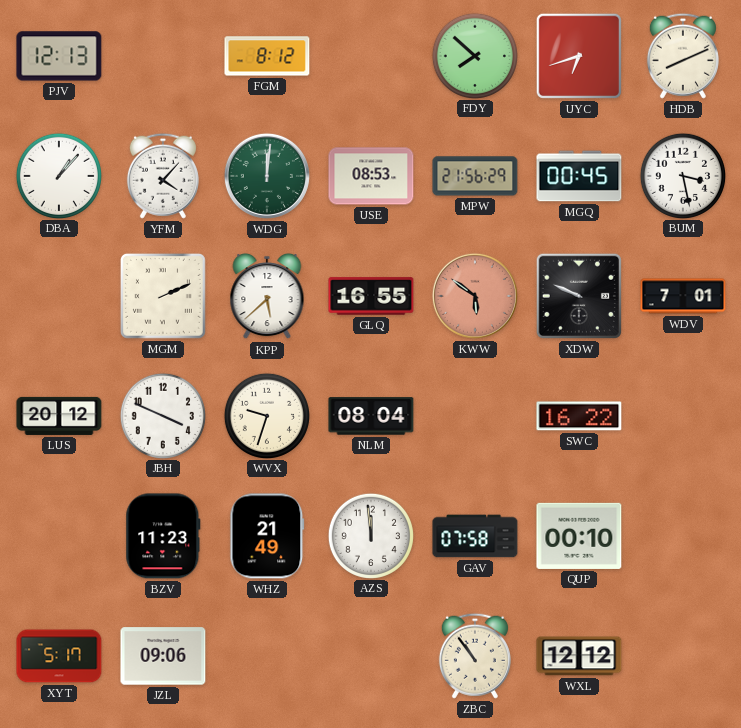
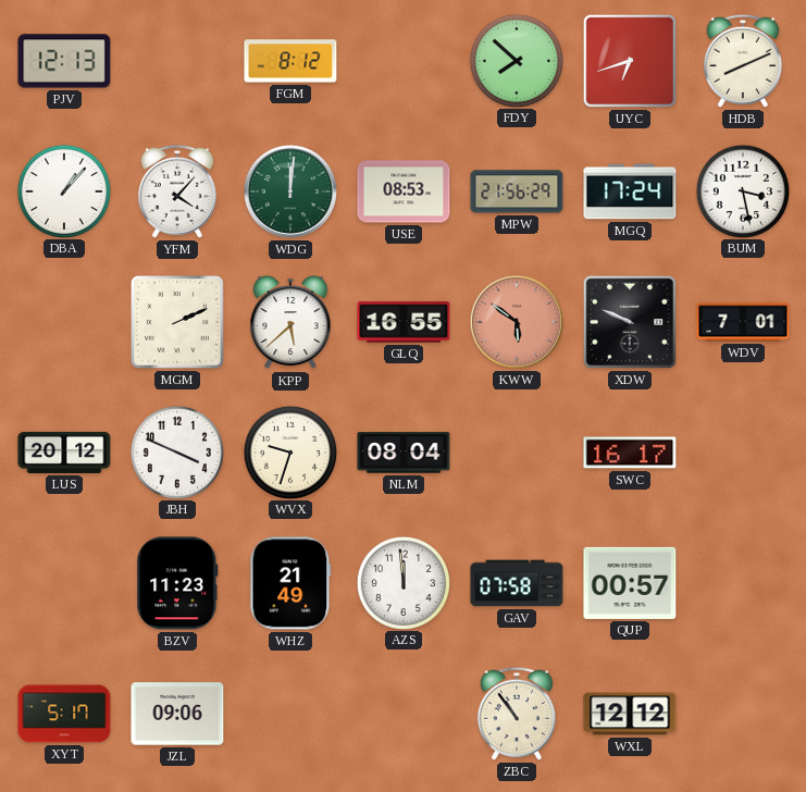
MGQ: 00:45 -> 17:24 (630, 191)
SWC: 16:22 -> 16:17 (630, 453)
QUP: 00:10 -> 00:57 (630, 583)
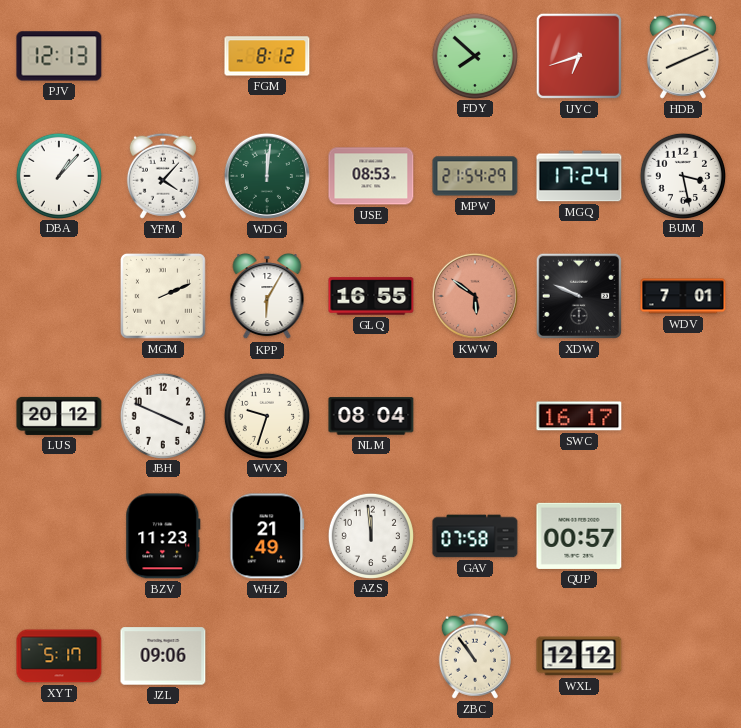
MPW: 21:56 -> 21:54 (475, 176)
KPP: 5:38 -> 6:05 (267, 296)
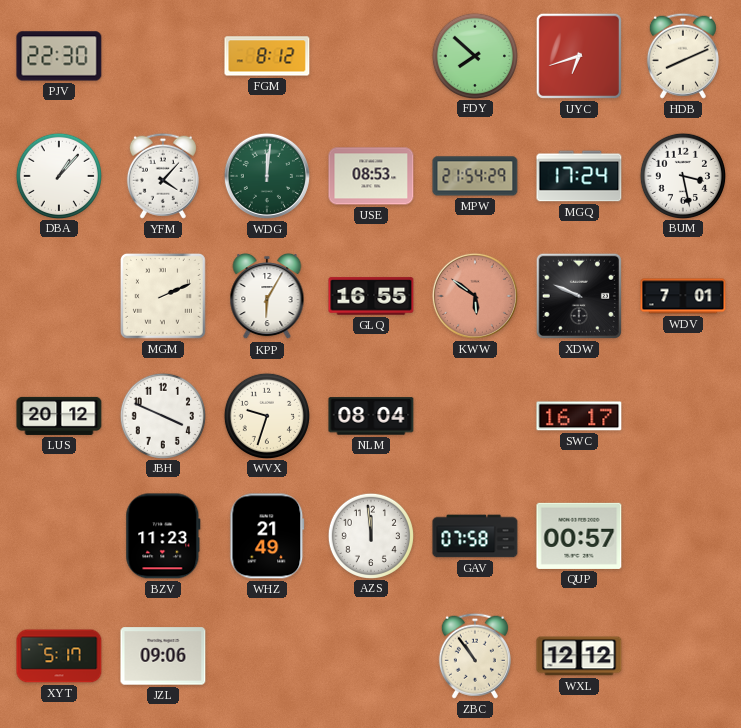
PJV: 12:13 -> 22:30 (59, 56)
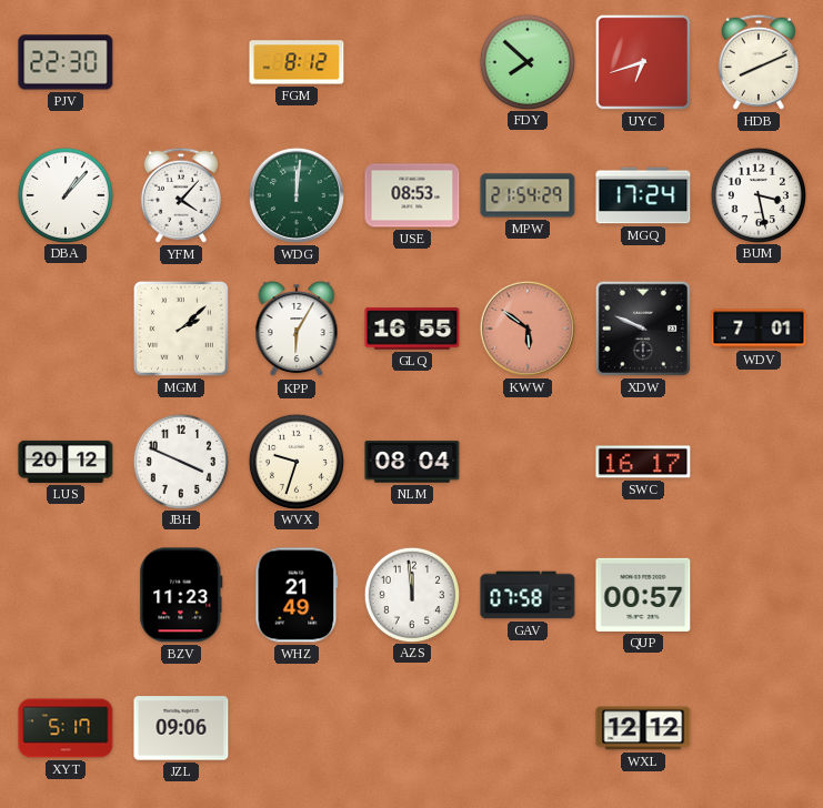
MGM: 2:11 -> 2:08 (181, 329)
ZBC: 10:54 -> none (475, 656)
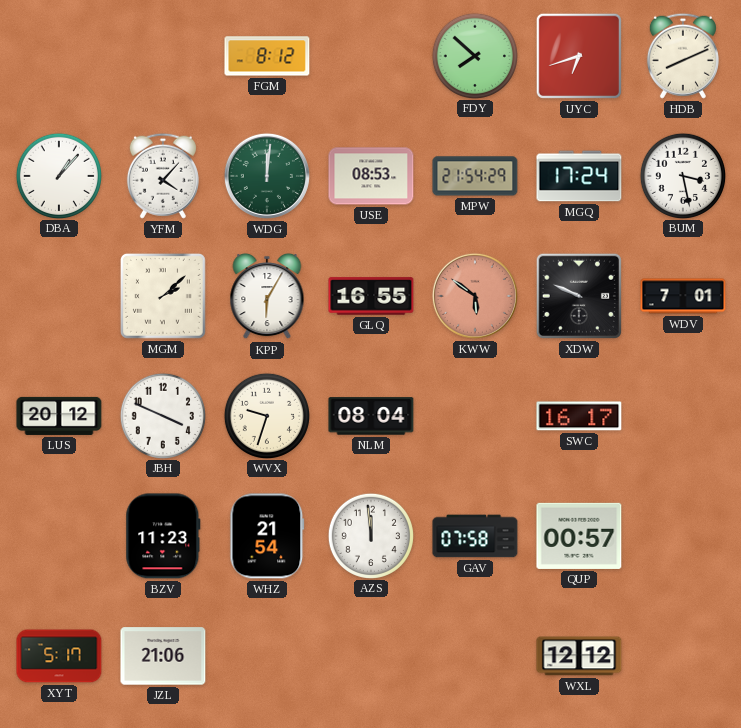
PJV: 22:30 -> none (66, 62)
WHZ: 21:49 -> 21:54 (267, 536)
JZL: 09:06 -> 21:06 (163, 656)
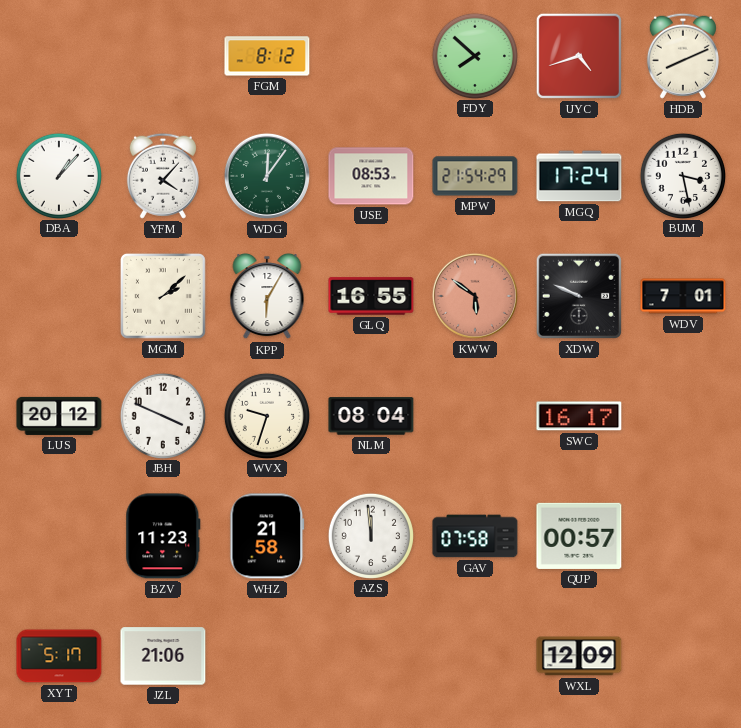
UYC: 6:42 -> 4:42 (579, 56)
WDG: 12:01 -> 12:06 (267, 176)
WHZ: 21:54 -> 21:58 (267, 536)
WXL: 12:12 -> 12:09 (579, 656)
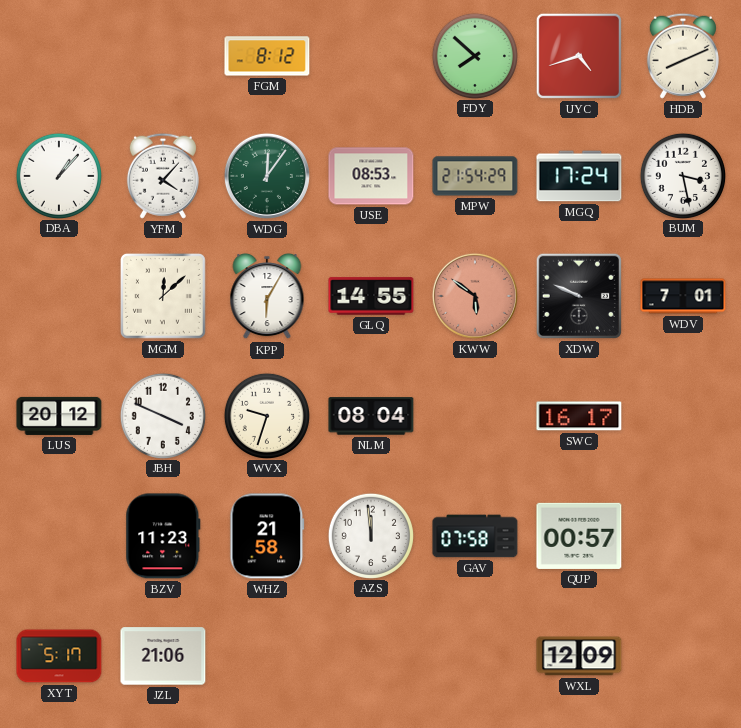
MGM: 2:08 -> 12:08 (163, 296)
GLQ: 16:55 -> 14:55 (371, 296)
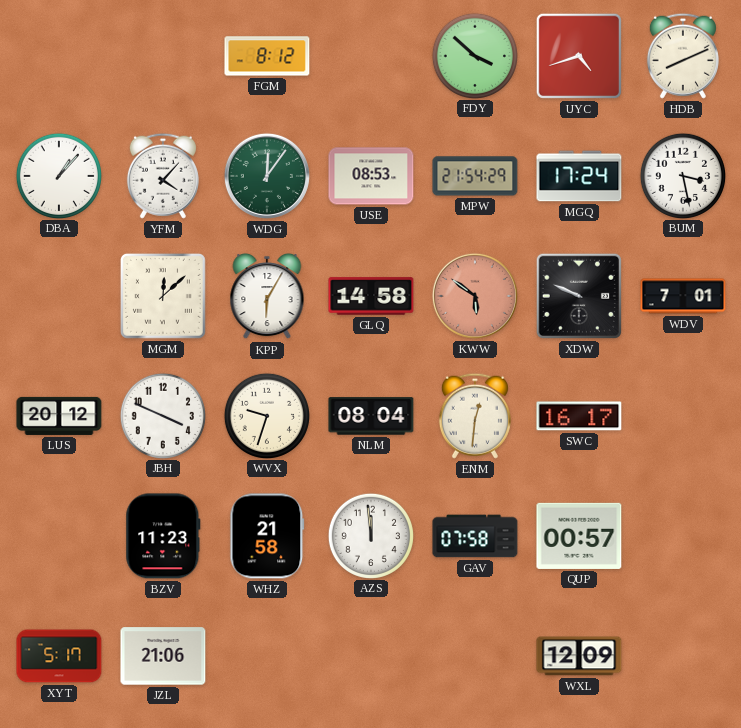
FDY: 7:52 -> 3:52 (474, 55)
GLQ: 14:55 -> 14:58 (371, 296)
ENM: none -> 12:31 (475, 416)
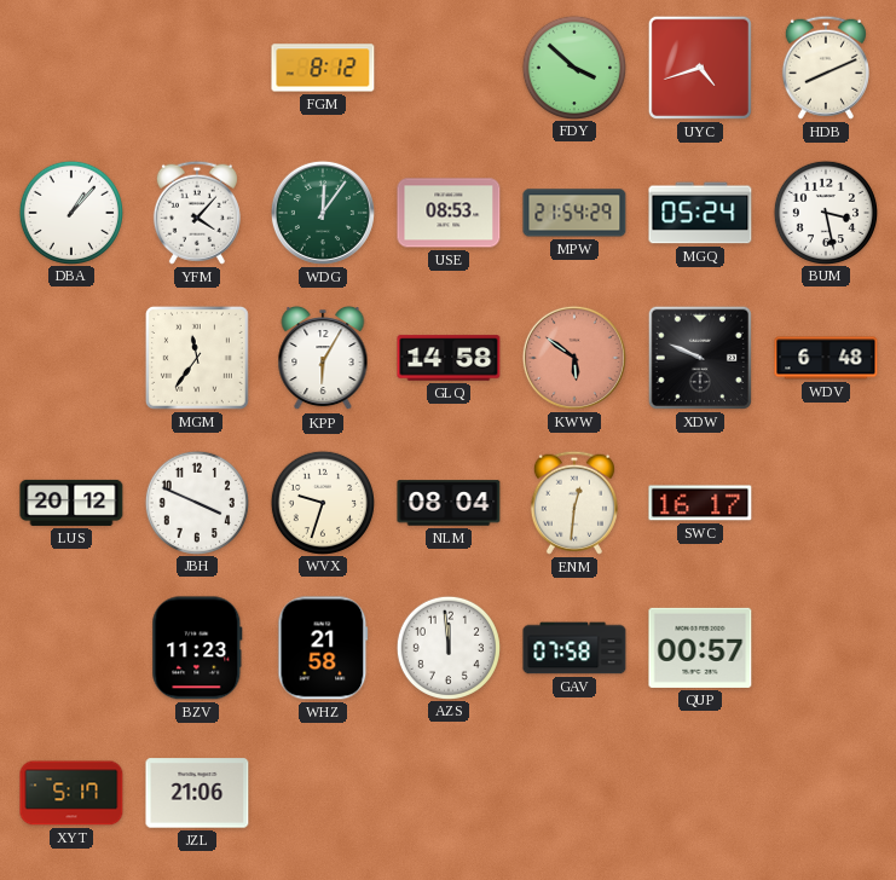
MGQ: 17:24 -> 05:24 (700, 213)
MGM: 12:08 -> 11:36 (197, 358)
WDV: 7:01 -> 6:48 (826, 358)
WXL: 12:09 -> none (579, 656)
